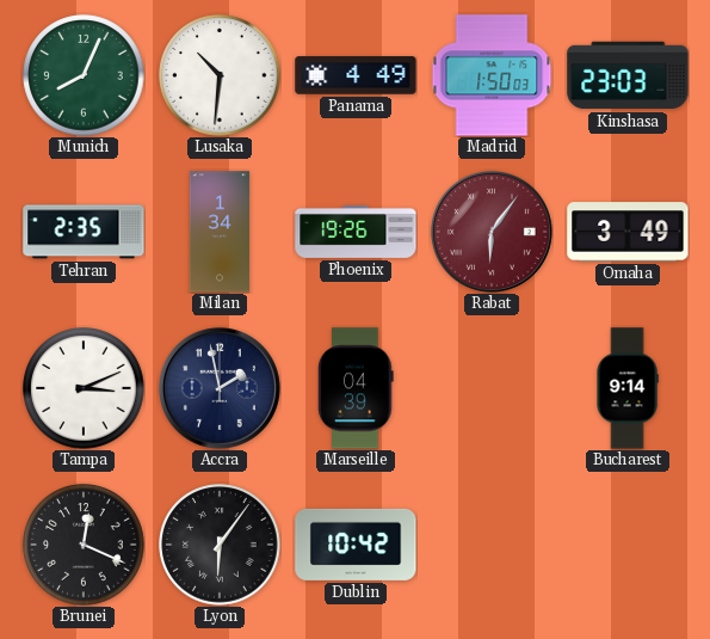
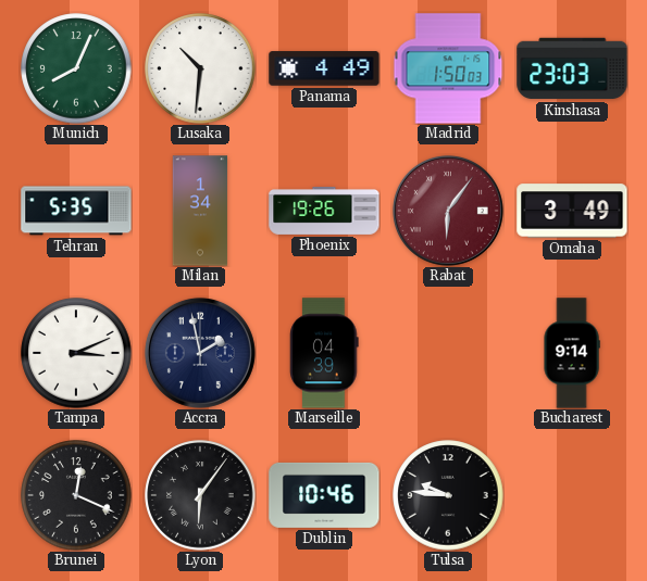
Tehran: 2:35 -> 5:35 (76, 211)
Dublin: 10:42 -> 10:46 (324, 495)
Tulsa: none -> 9:46 (448, 495)
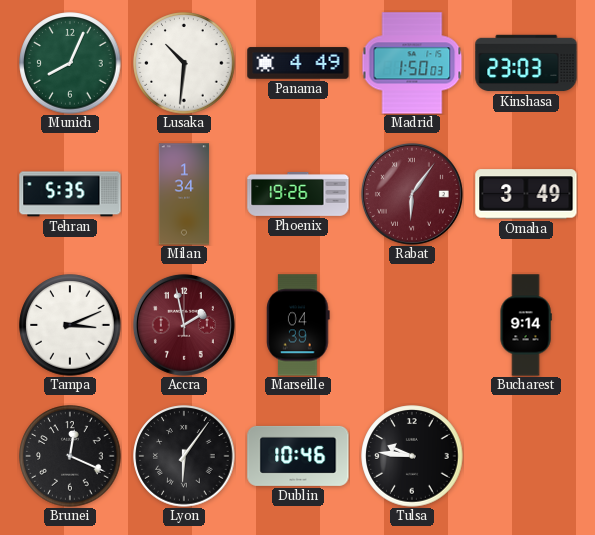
Accra dial: navy -> burgundy (184, 325)
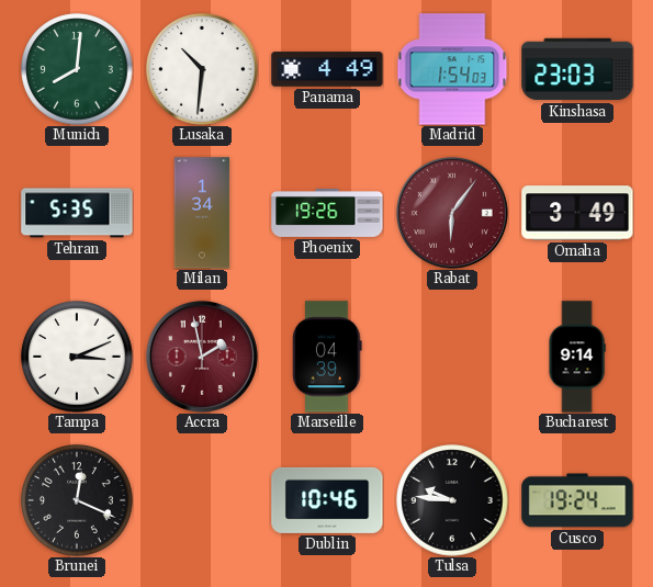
Munich: 8:04 -> 8:01 (77, 69)
Madrid: 1:50 -> 1:54 (452, 69)
Lyon: 6:06 -> none (184, 456)
Cusco: none -> 19:24 (577, 500)
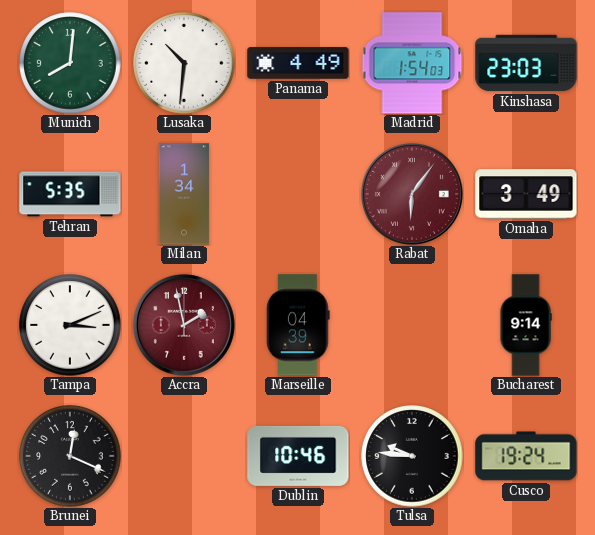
Phoenix: 19:26 -> none (327, 213)
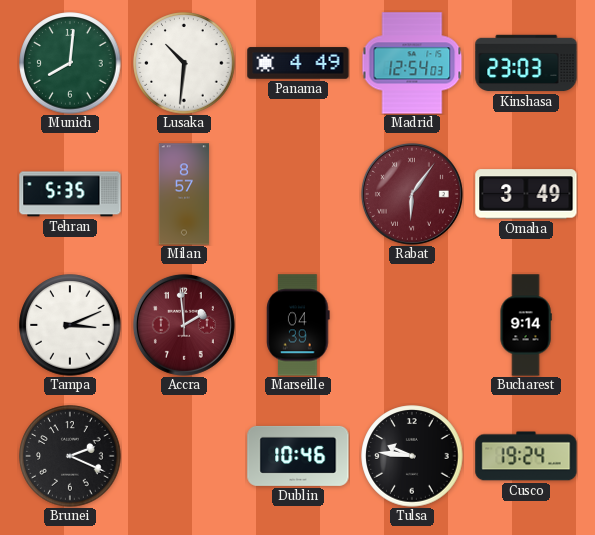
Madrid: 1:54 -> 12:54 (412, 63)
Milan: 1:34 -> 8:57 (184, 194)
Accra: 1:58 -> 1:59 (184, 325)
Brunei: 12:19 -> 2:19 (70, 456)
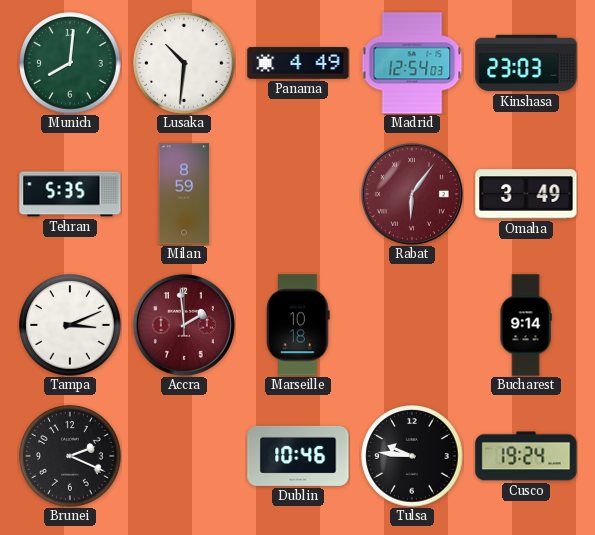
Milan: 8:57 -> 8:59 (184, 194)
Marseille: 04:39 -> 10:18 (298, 325)
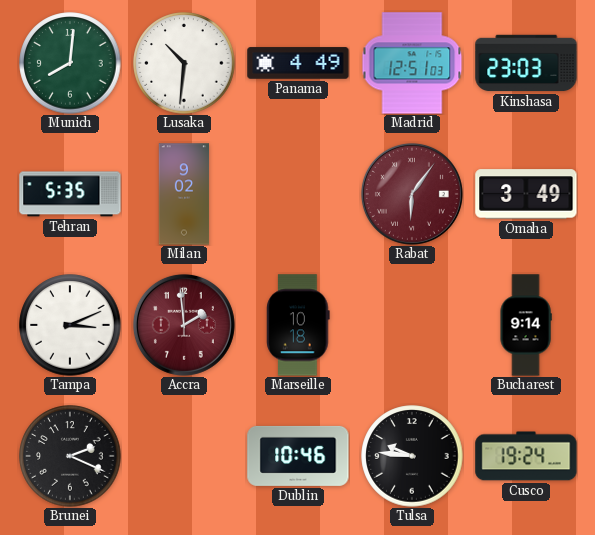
Madrid: 12:54 -> 12:51 (412, 63)
Milan: 8:59 -> 9:02 (184, 194)
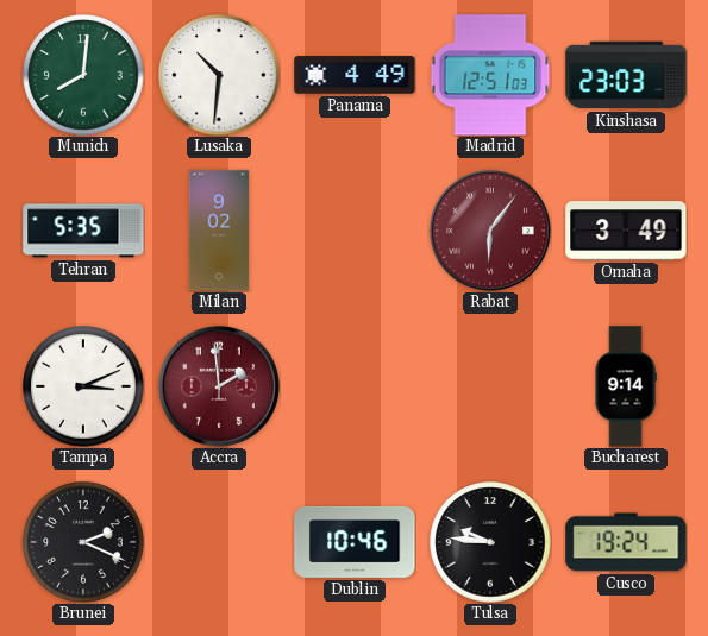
Marseille: 10:18 -> none (298, 325)
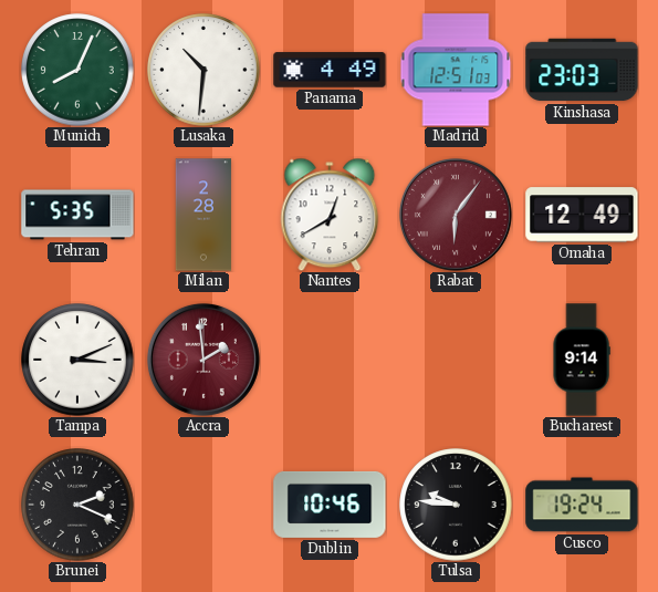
Munich: 8:01 -> 8:04 (77, 70)
Milan: 9:02 -> 2:28 (203, 215)
Nantes: none -> 12:40 (330, 215)
Omaha: 3:49 -> 12:49 (582, 215)
